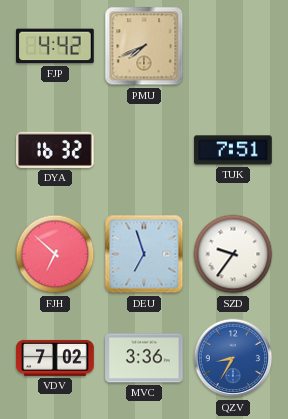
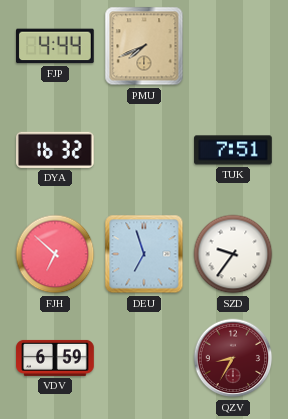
FJP: 4:42 -> 4:44 (56, 46)
VDV: 7:02 -> 6:59 (55, 358)
MVC: 3:36 -> none (144, 358)
QZV dial: blue -> burgundy (233, 358)
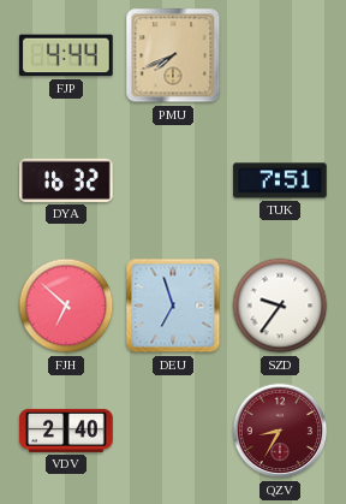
VDV: 6:59 -> 2:40 (66, 431)
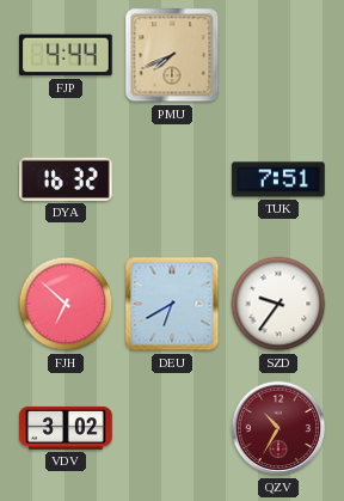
DEU: 6:57 -> 6:40 (172, 304)
VDV: 2:40 -> 3:02 (66, 428)
QZV: 8:35 -> 10:35 (278, 428)
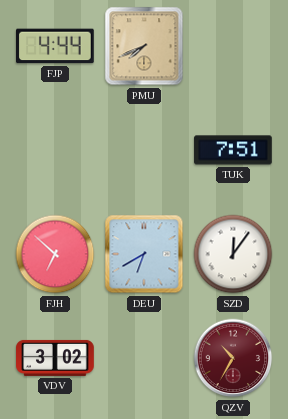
DYA: 16:32 -> none (66, 179)
SZD: 9:36 -> 12:06 (233, 254)
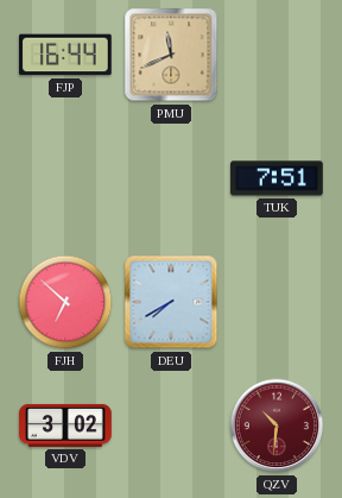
FJP: 4:44 -> 16:44 (66, 55)
PMU: 7:41 -> 11:41 (171, 55)
DEU: 6:40 -> 7:40 (171, 302)
SZD: 12:06 -> none (233, 254)
QZV: 10:35 -> 10:31 (277, 425)
